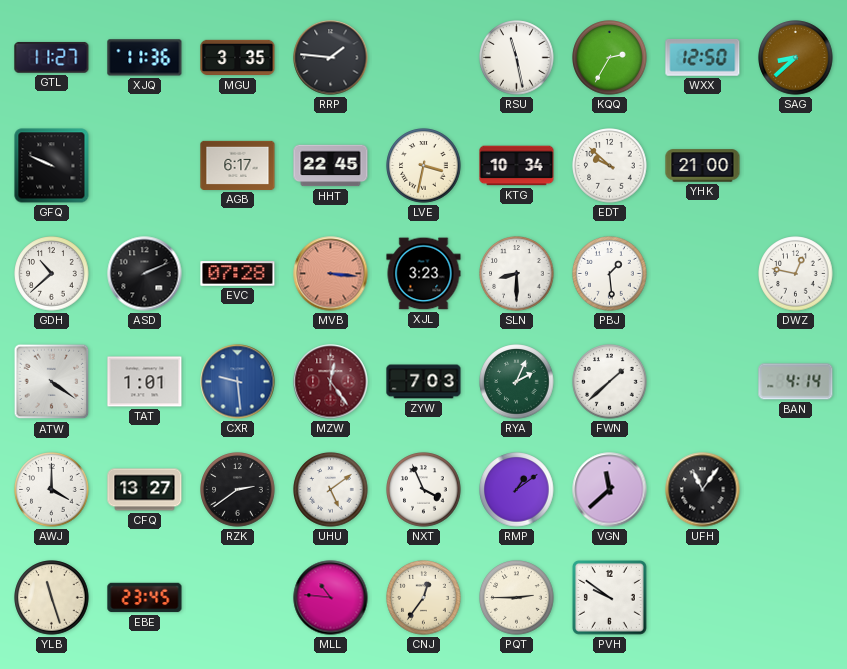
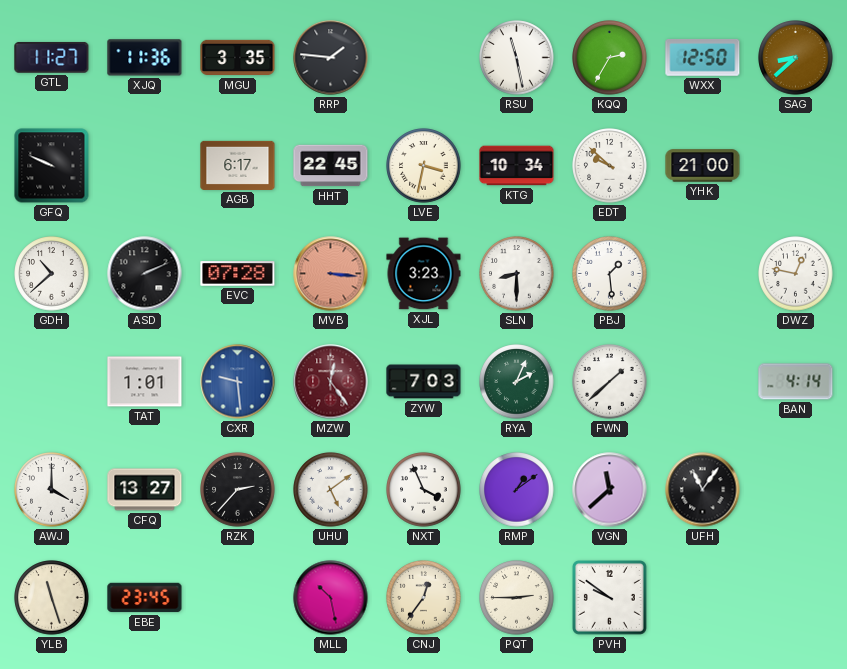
ATW: 4:21 -> none (52, 382)
RZK: 2:39 -> 2:37 (238, 490)
MLL: 10:46 -> 10:28 (331, 598)
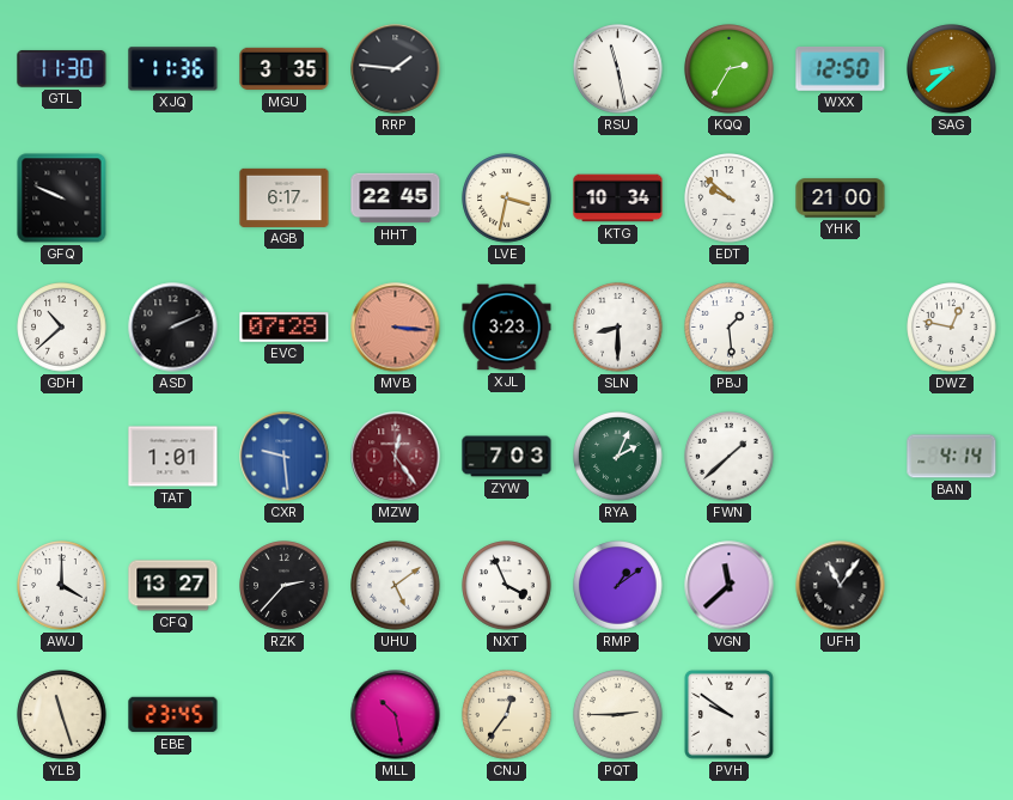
GTL: 11:27 -> 11:30 (62, 68)
